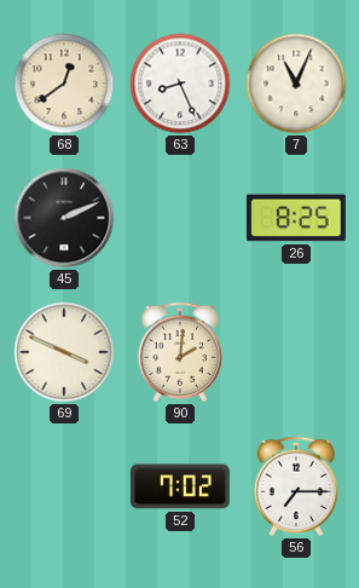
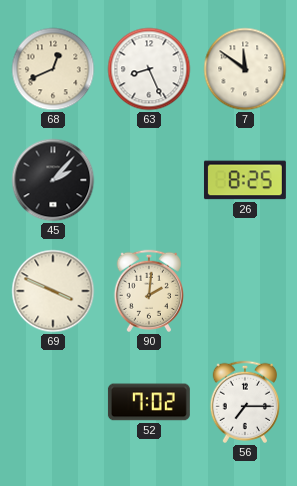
68: 12:39 -> 12:41 (53, 69)
7: 11:04 -> 11:51 (245, 69)
45: 2:11 -> 2:07 (53, 180)
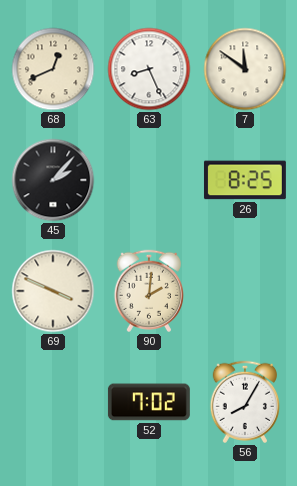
56: 7:15 -> 8:05 (244, 402)
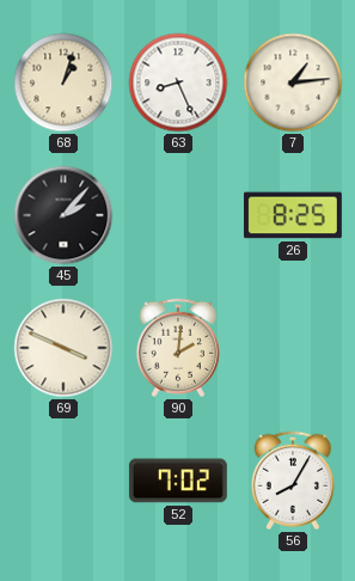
68: 12:41 -> 1:03 (63, 82)
7: 11:51 -> 1:14 (293, 82)
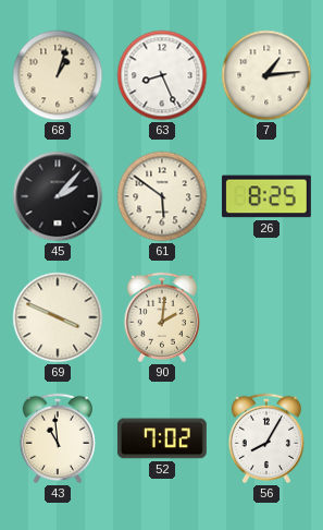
61: none -> 5:51 (162, 196)
43: none -> 10:59 (57, 438)
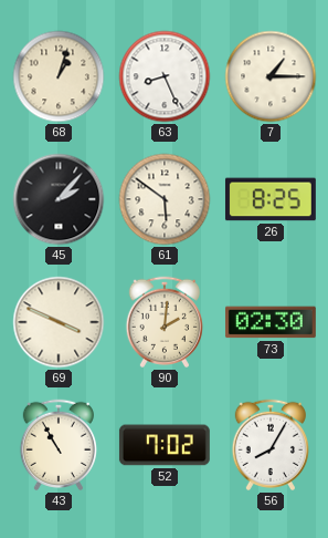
7: 1:14 -> 1:15 (271, 76)
73: none -> 02:30 (271, 322)
43: 10:59 -> 10:55 (57, 445)
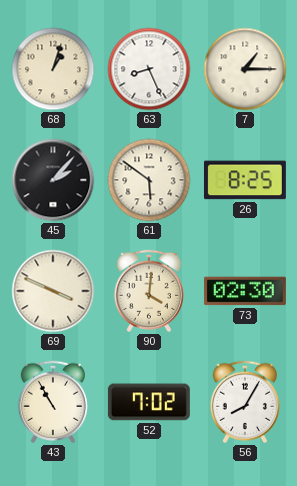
90: 2:01 -> 4:01 (148, 291)
